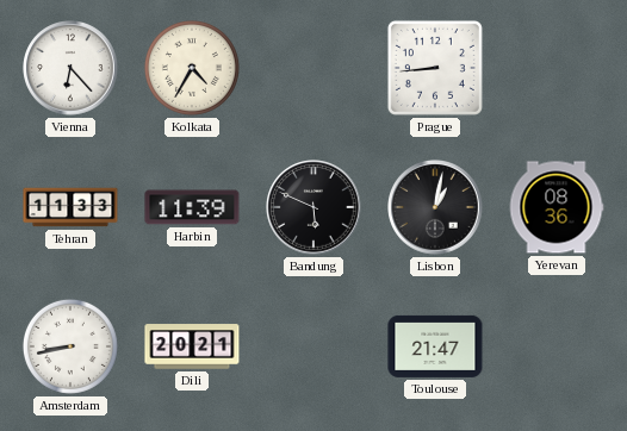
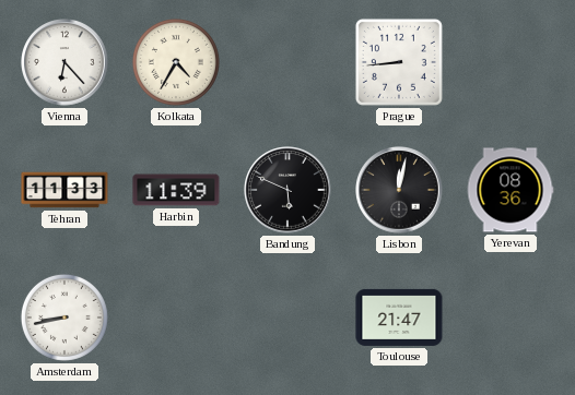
Lisbon: 1:02 -> 12:02 (399, 190)
Dili: 20:21 -> none (192, 346)
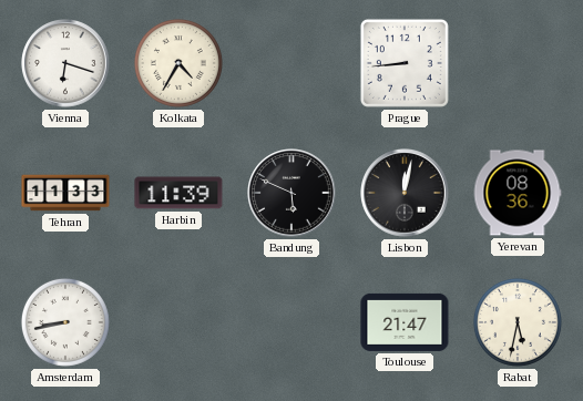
Vienna: 6:23 -> 6:18 (65, 63)
Rabat: none -> 5:32 (518, 322)
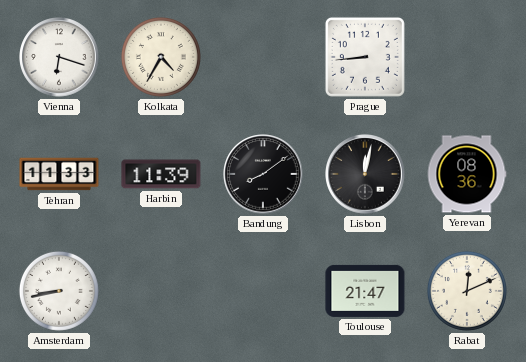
Bandung: 5:49 -> 8:09 (263, 174)
Rabat: 5:32 -> 12:11 (467, 291)
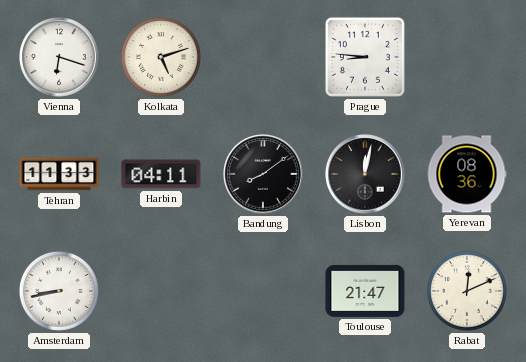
Kolkata: 4:35 -> 5:12 (161, 57)
Prague: 8:44 -> 8:46 (365, 57)
Harbin: 11:39 -> 04:11 (161, 174)
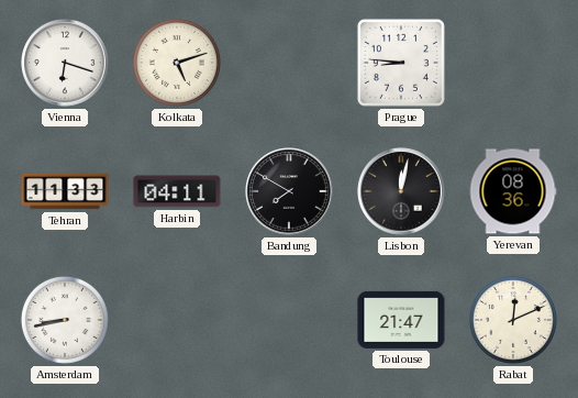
Bandung: 8:09 -> 7:50 (289, 191)
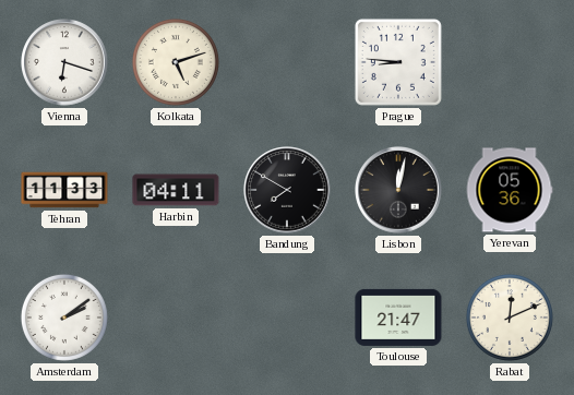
Yerevan: 08:36 -> 05:36 (510, 190)
Amsterdam: 8:43 -> 2:09 (64, 318)
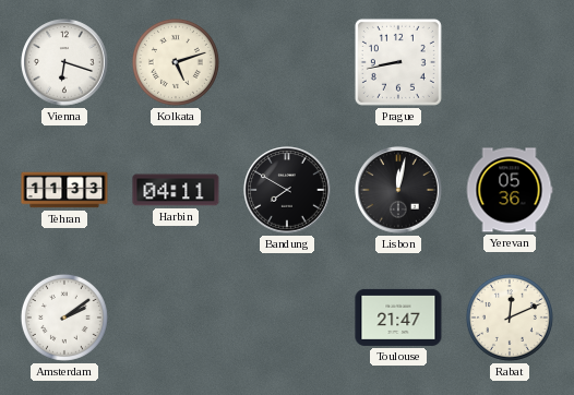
Prague: 8:46 -> 8:43 (398, 62)
